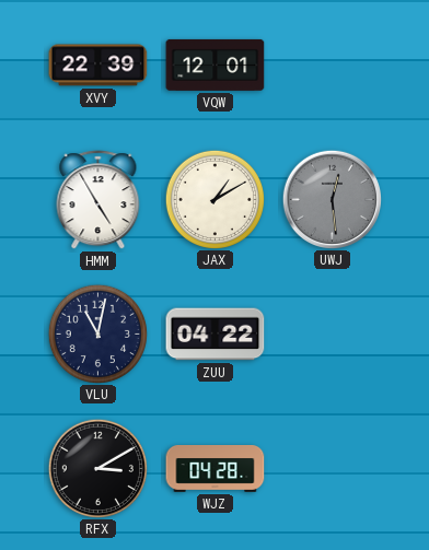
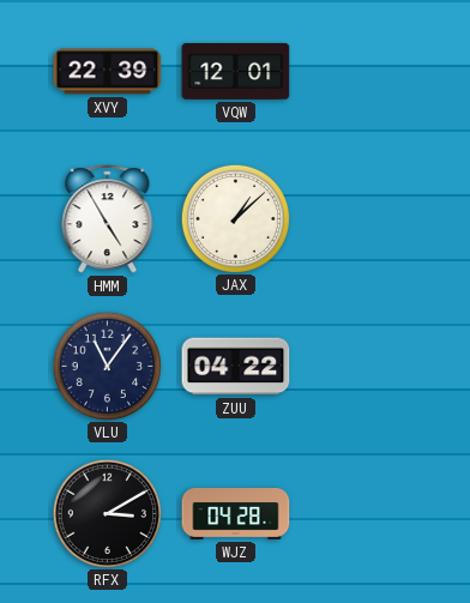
JAX: 1:10 -> 1:08 (235, 218)
UWJ: 12:29 -> none (332, 199)
VLU: 11:02 -> 11:06 (107, 366)
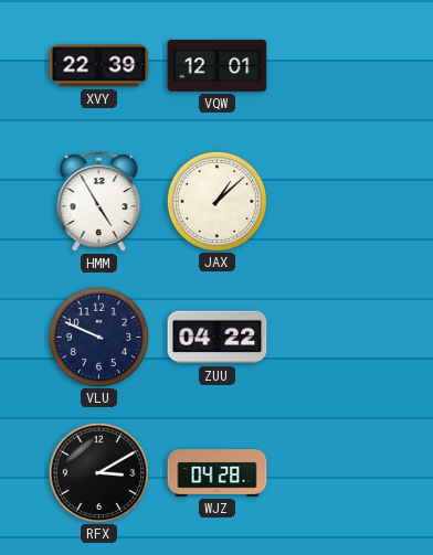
VLU: 11:06 -> 9:49 (98, 337)
